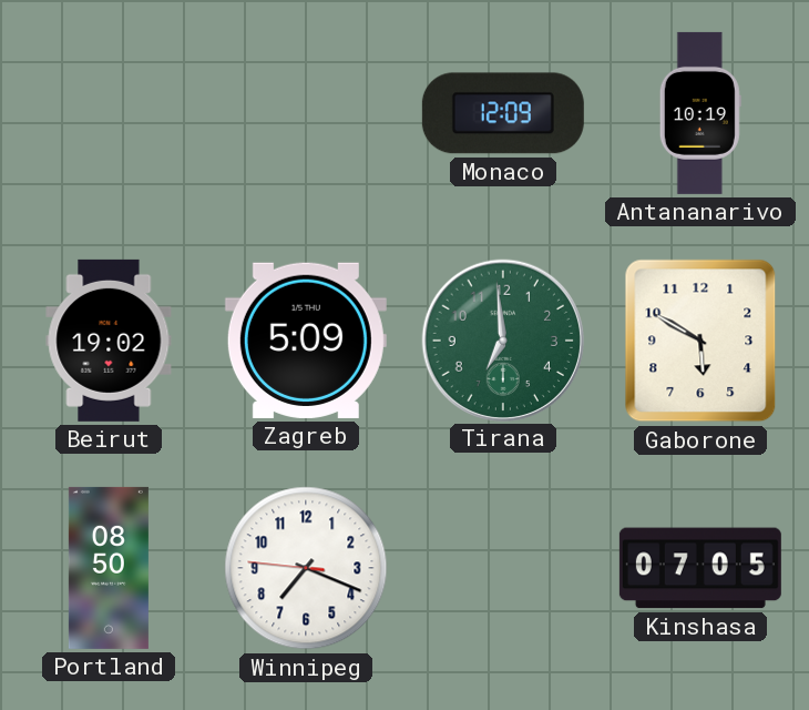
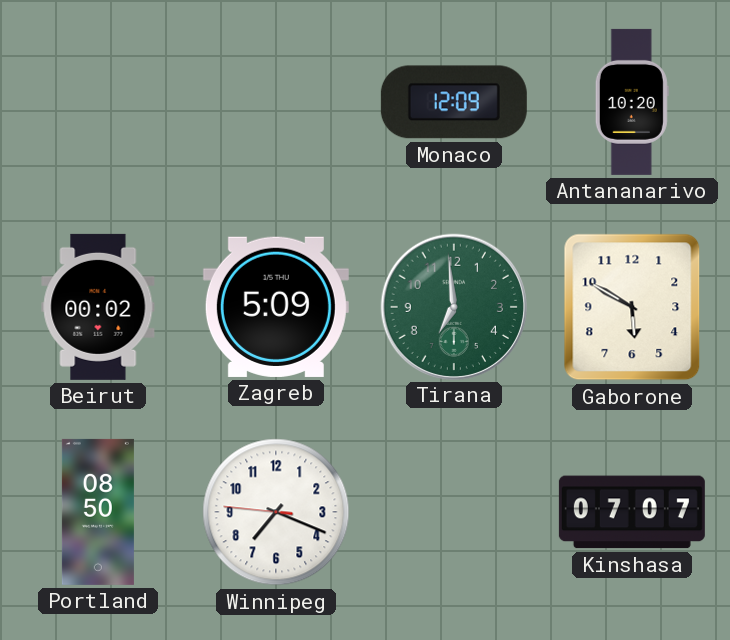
Antananarivo: 10:19 -> 10:20 (632, 102)
Beirut: 19:02 -> 00:02 (98, 307)
Kinshasa: 07:05 -> 07:07 (632, 512)
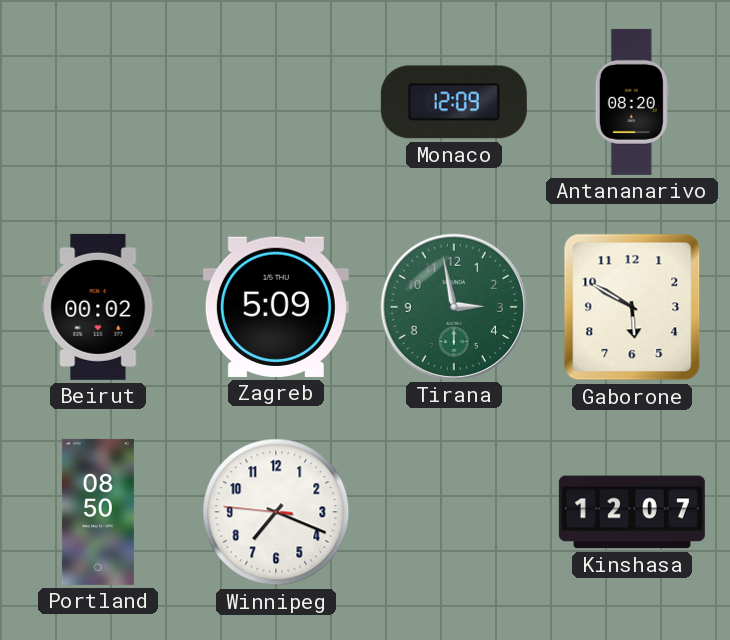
Antananarivo: 10:20 -> 08:20 (632, 102)
Tirana: 6:59 -> 2:58 (453, 306)
Kinshasa: 07:07 -> 12:07 (632, 512)
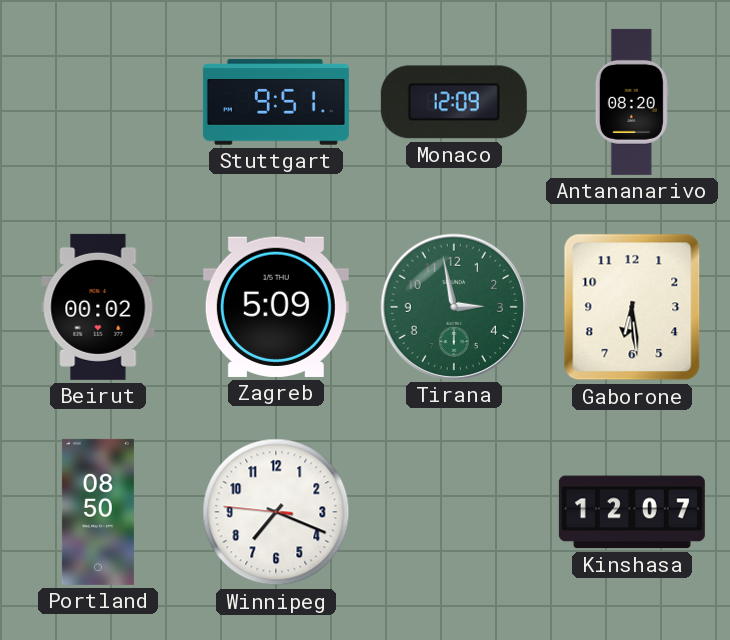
Stuttgart: none -> 9:51 (276, 102)
Gaborone: 5:50 -> 6:29 (632, 307)
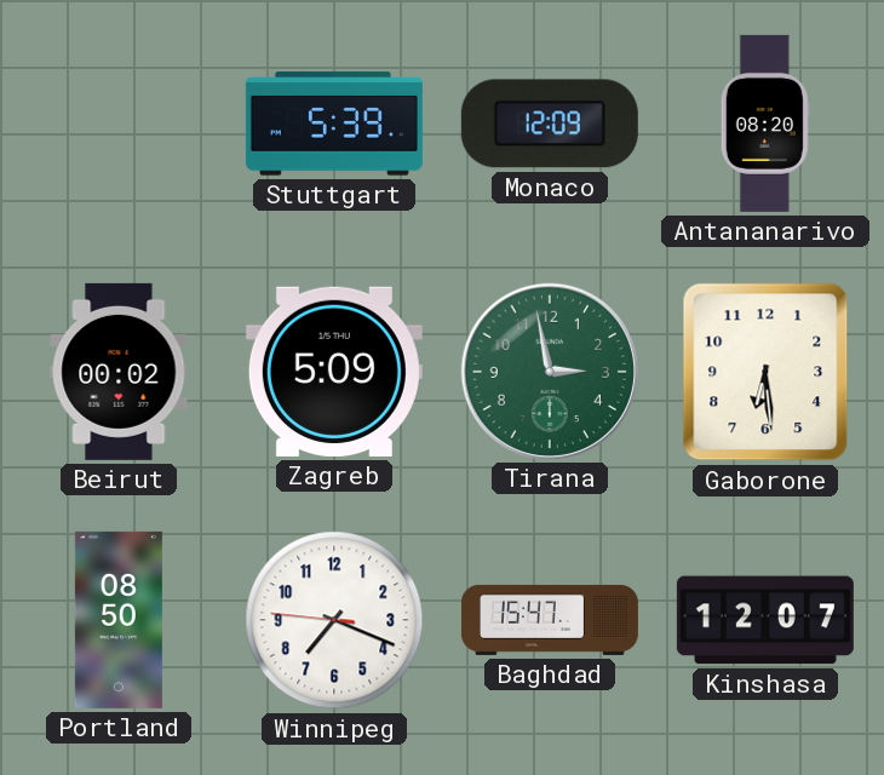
Stuttgart: 9:51 -> 5:39 (334, 124)
Baghdad: none -> 15:47 (550, 620)
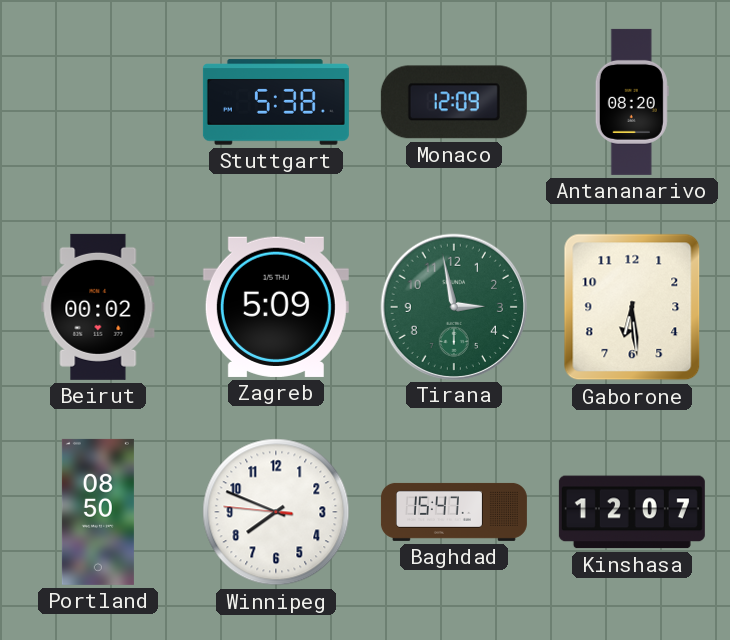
Stuttgart: 5:39 -> 5:38 (276, 102)
Winnipeg: 7:18 -> 7:48 (276, 512)
